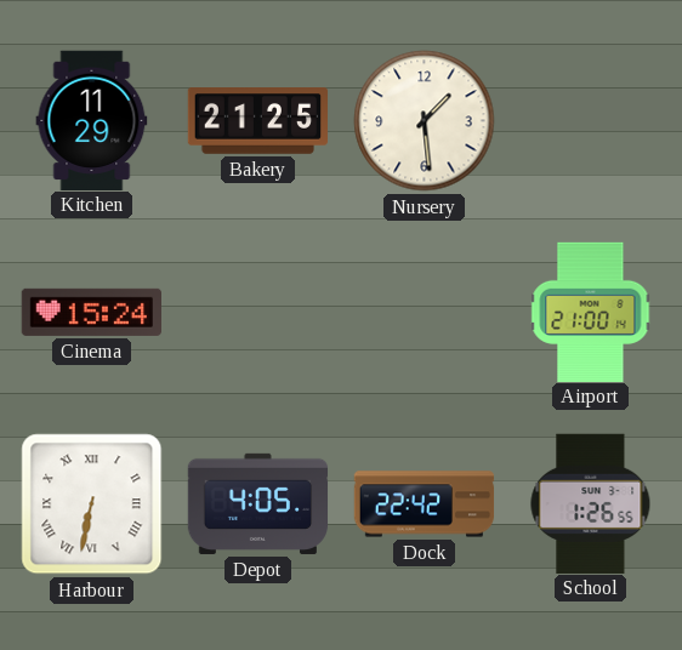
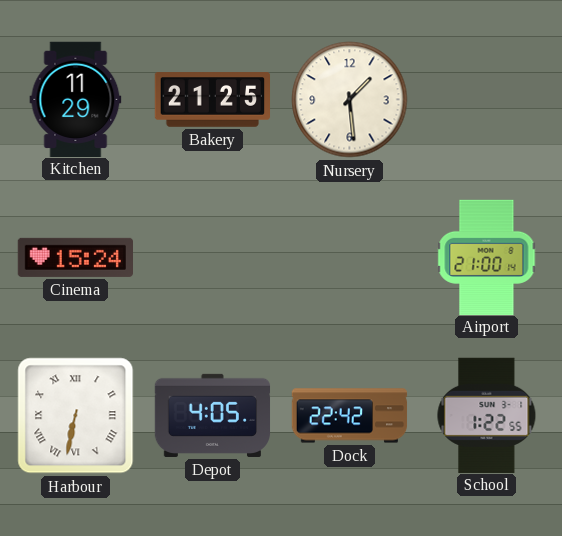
School: 1:26 -> 1:22 (487, 415)
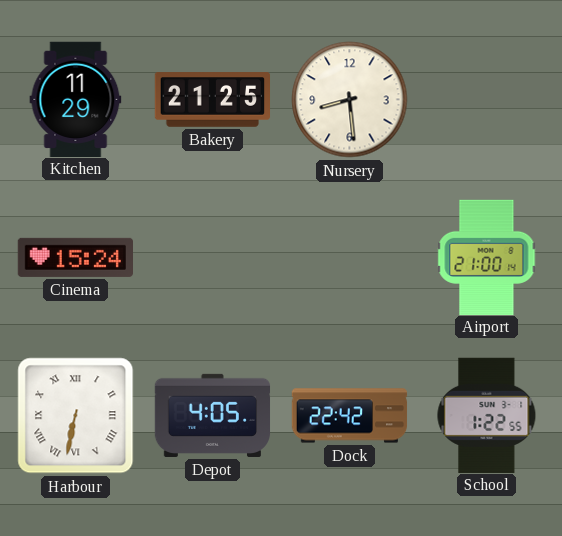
Nursery: 1:29 -> 8:29 (350, 100)
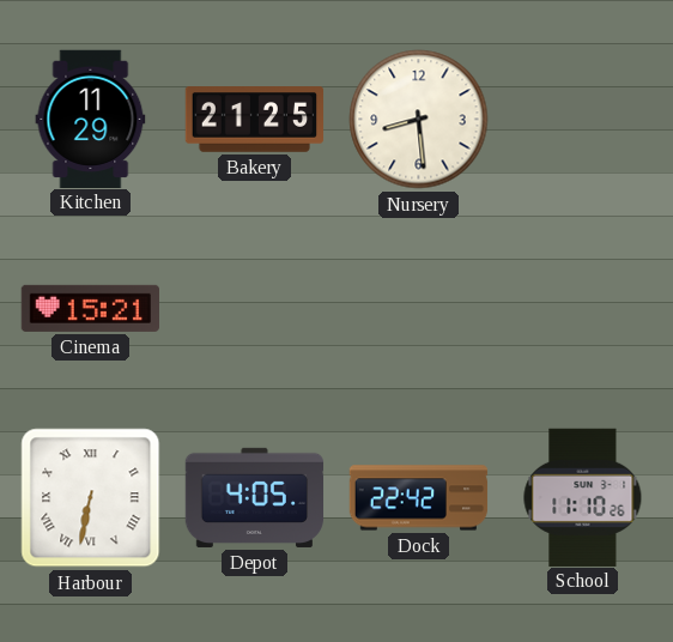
Cinema: 15:24 -> 15:21 (90, 308)
Airport: 21:00 -> none (487, 257)
School: 1:22 -> 11:10 (583, 497)
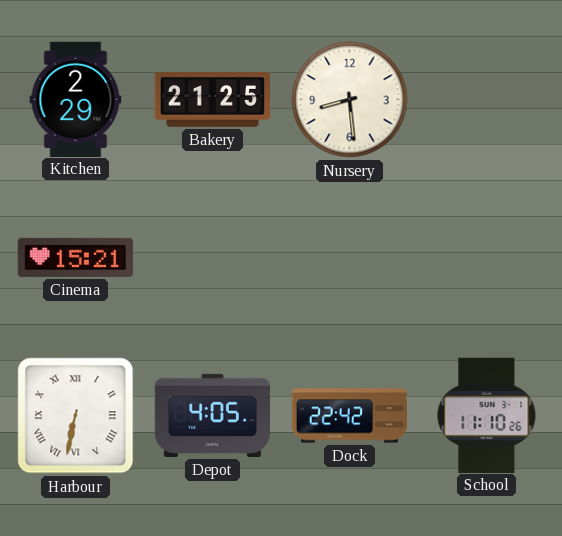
Kitchen: 11:29 -> 2:29 (76, 99)
